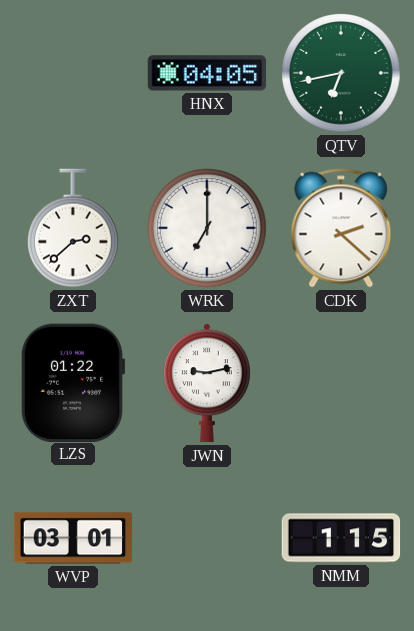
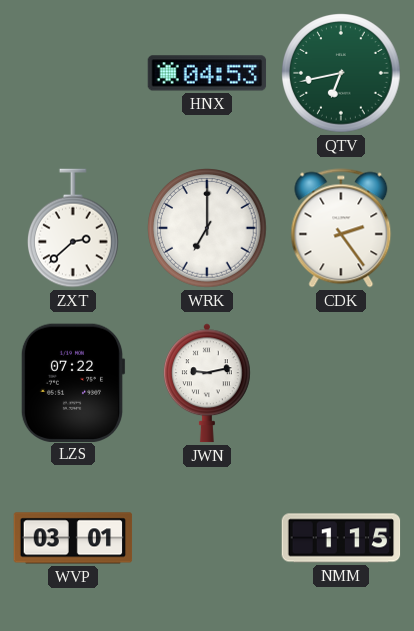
HNX: 04:05 -> 04:53 (207, 73)
CDK: 2:22 -> 2:24 (341, 228)
LZS: 01:22 -> 07:22 (73, 382)
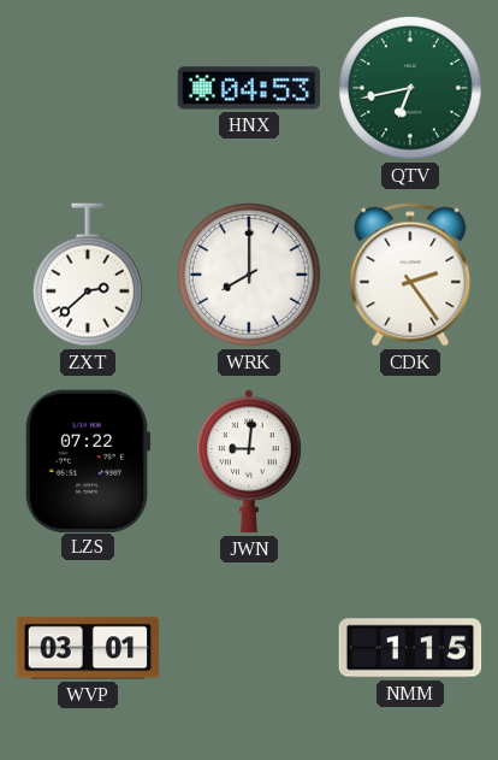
WRK: 7:00 -> 8:00 (249, 275)
JWN: 9:13 -> 9:01 (249, 461)
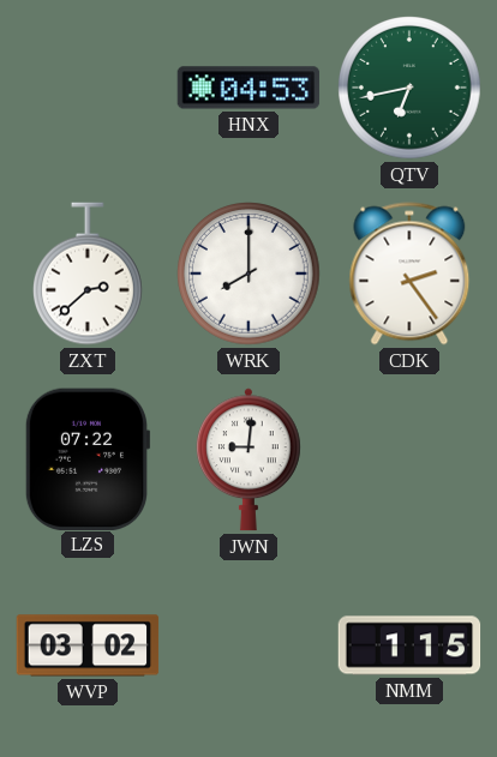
WVP: 03:01 -> 03:02 (88, 645)
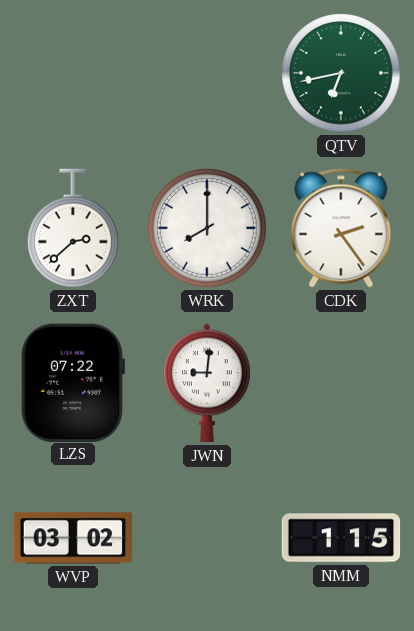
HNX: 04:53 -> none (248, 88)
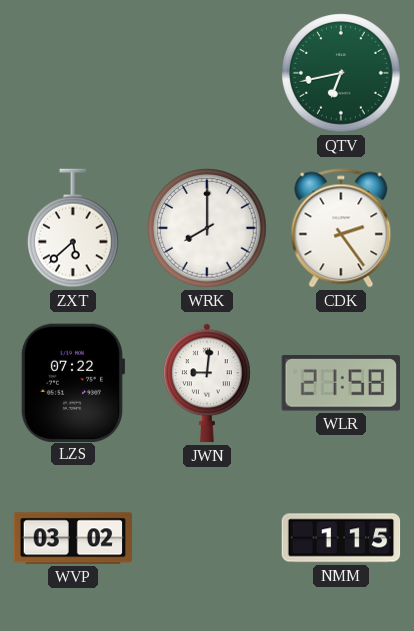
ZXT: 2:38 -> 5:38 (74, 228)
WLR: none -> 21:58 (340, 383)
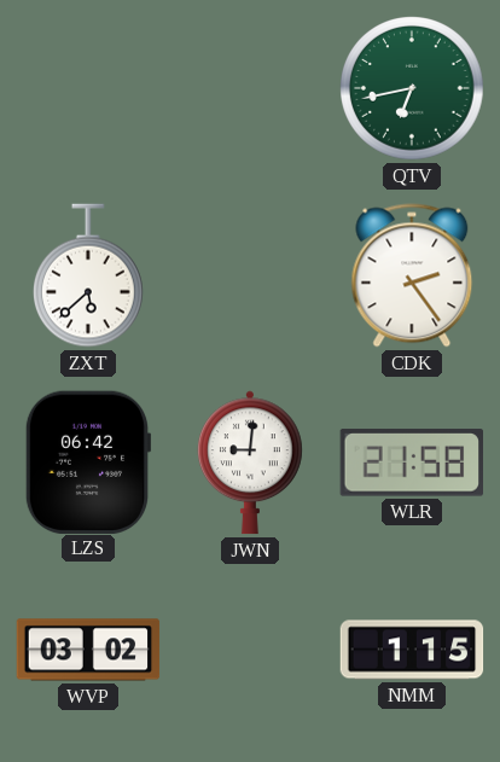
WRK: 8:00 -> none (207, 228)
LZS: 07:22 -> 06:42 (88, 461)
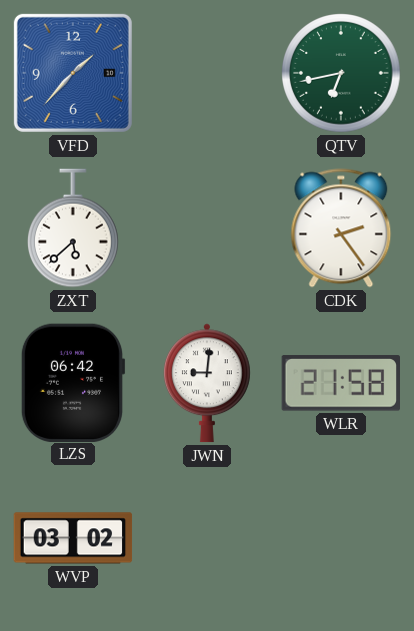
VFD: none -> 1:37 (73, 73)
NMM: 1:15 -> none (412, 650)
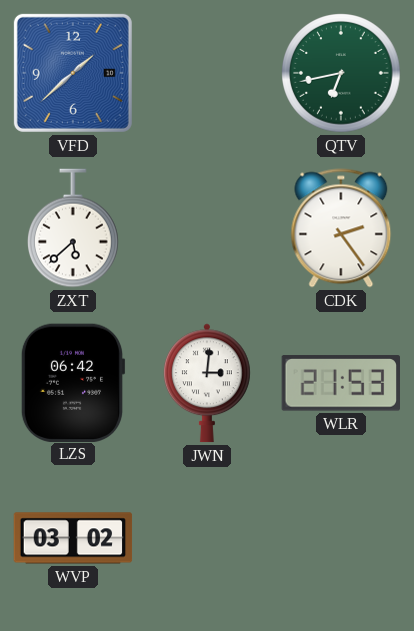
VFD: 1:37 -> 1:38 (73, 73)
JWN: 9:01 -> 3:01 (207, 383)
WLR: 21:58 -> 21:53 (340, 383)
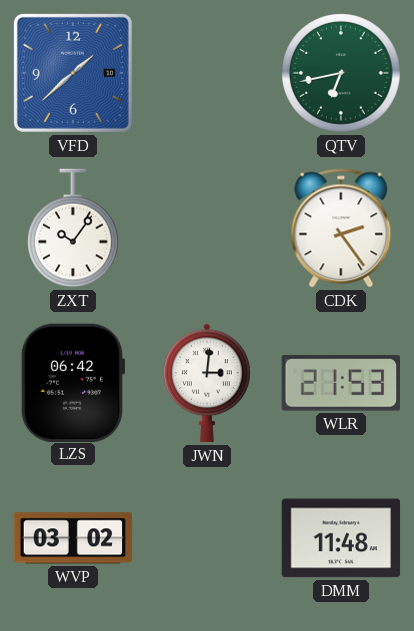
ZXT: 5:38 -> 10:06 (74, 228)
DMM: none -> 11:48 (341, 538)
